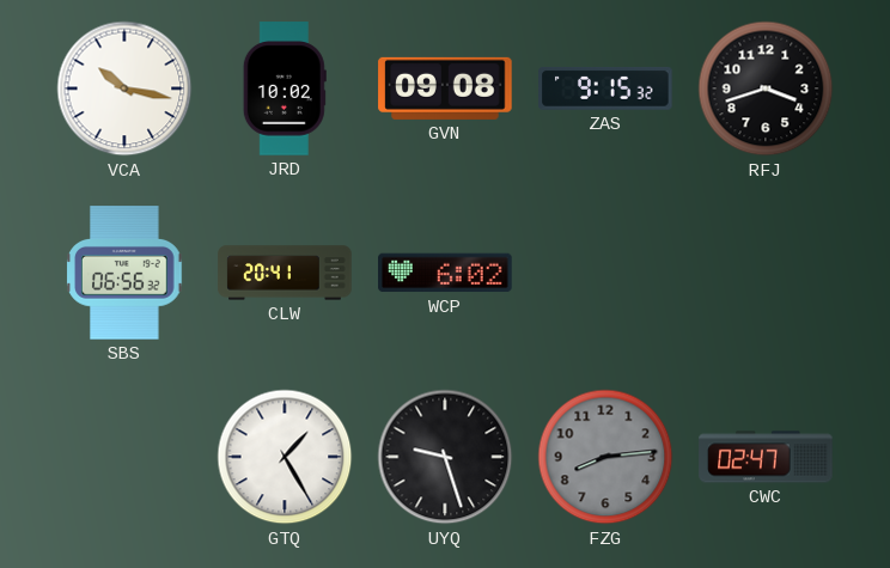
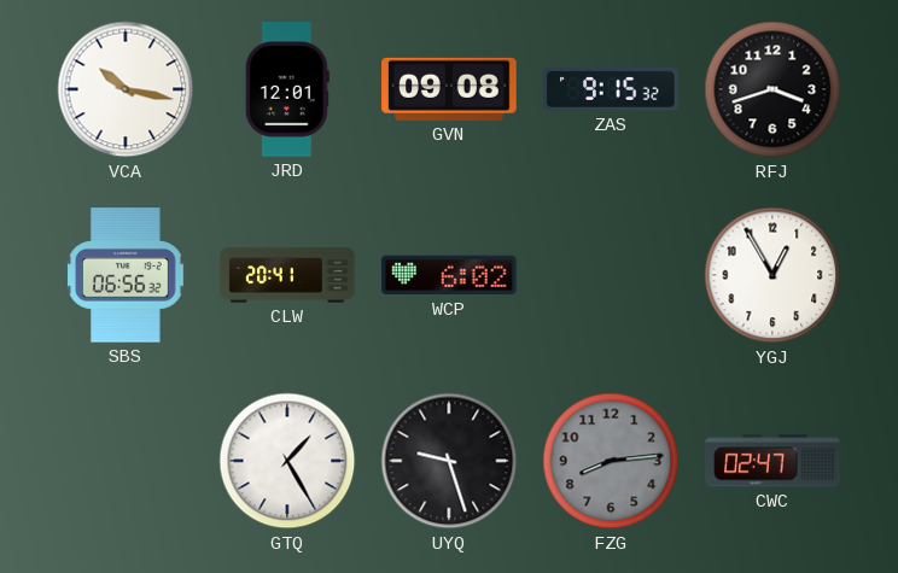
JRD: 10:02 -> 12:01 (287, 89)
YGJ: none -> 12:55 (772, 275)
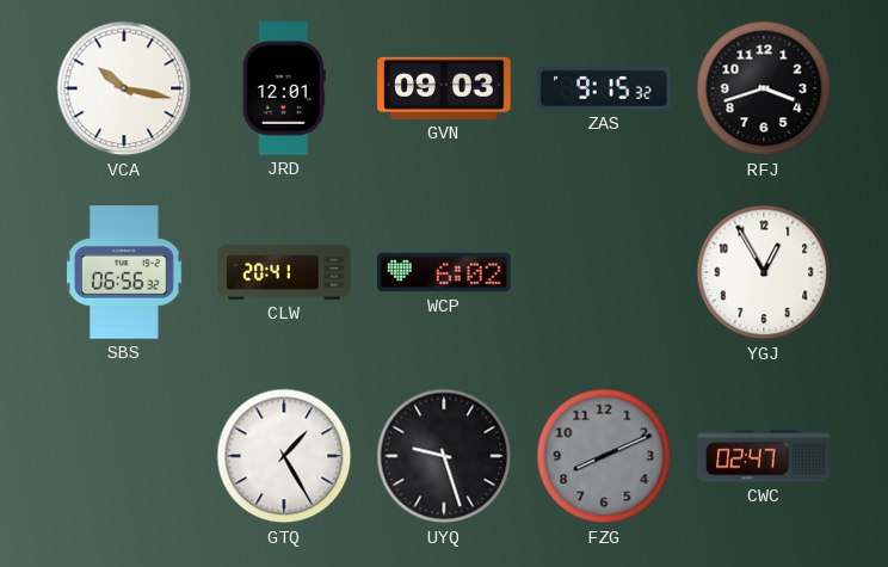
GVN: 09:08 -> 09:03 (444, 88)
FZG: 8:14 -> 8:11 (604, 456)
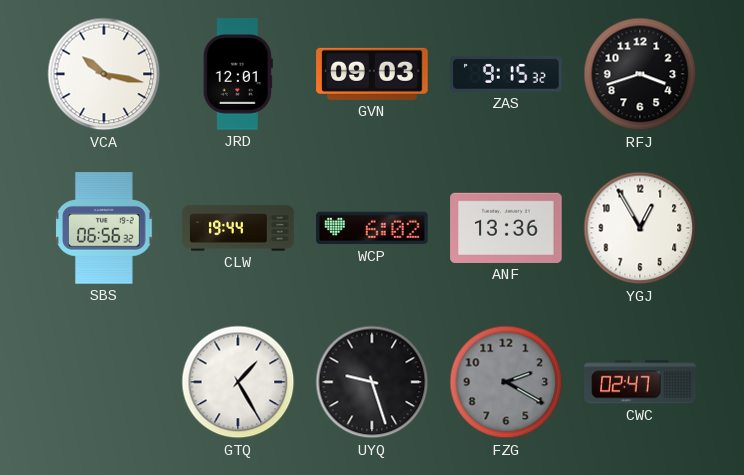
CLW: 20:41 -> 19:44 (238, 228)
ANF: none -> 13:36 (506, 228)
FZG: 8:11 -> 2:20 (506, 382)
